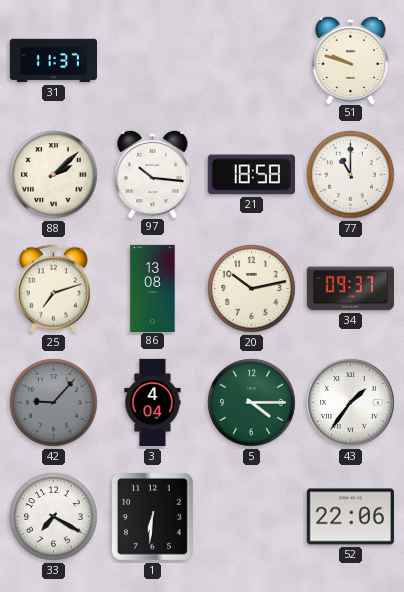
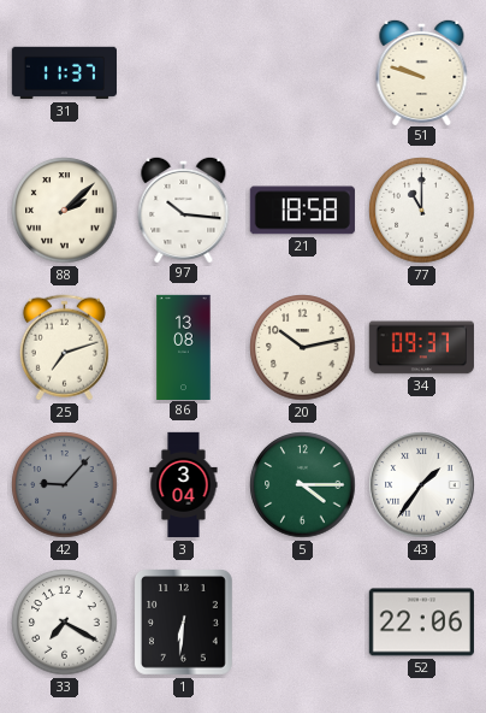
3: 4:04 -> 3:04 (184, 485)
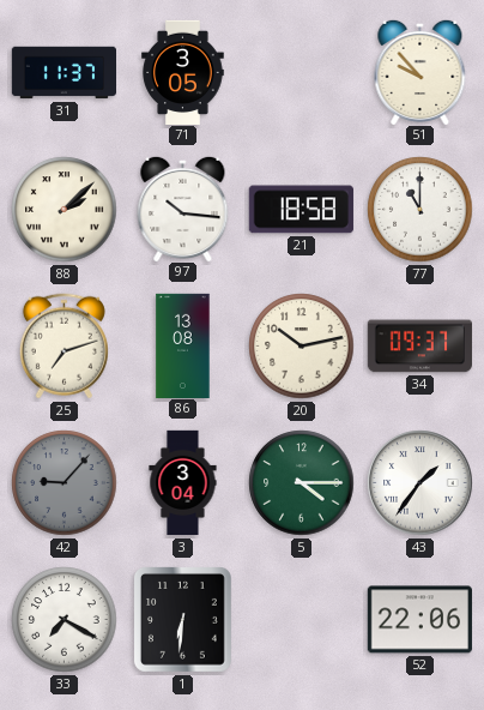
71: none -> 3:05 (183, 72)
51: 9:48 -> 9:53 (421, 71)
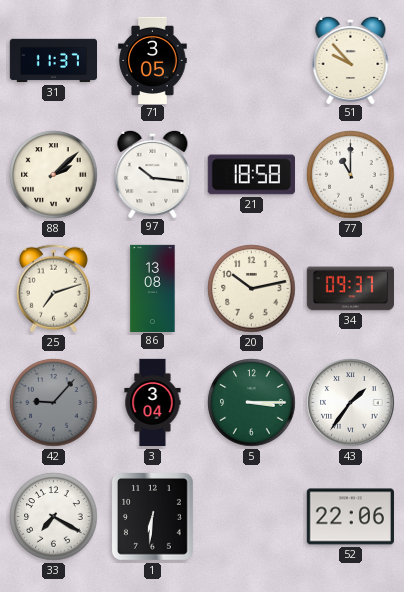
5: 4:15 -> 3:15 (252, 403)
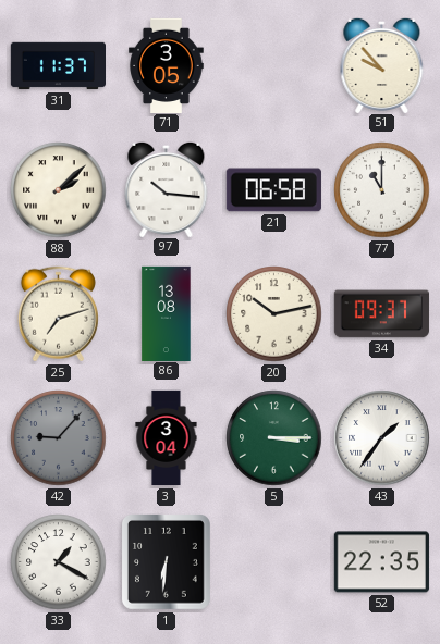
21: 18:58 -> 06:58 (273, 190)
33: 7:20 -> 1:20 (59, 562)
52: 22:06 -> 22:35 (381, 562)
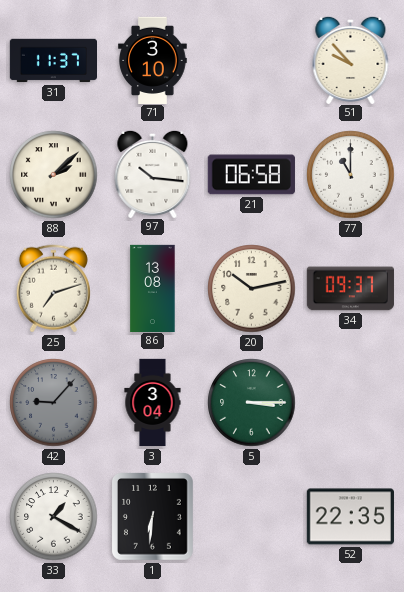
71: 3:05 -> 3:10 (153, 60)
43: 1:36 -> none (382, 438)
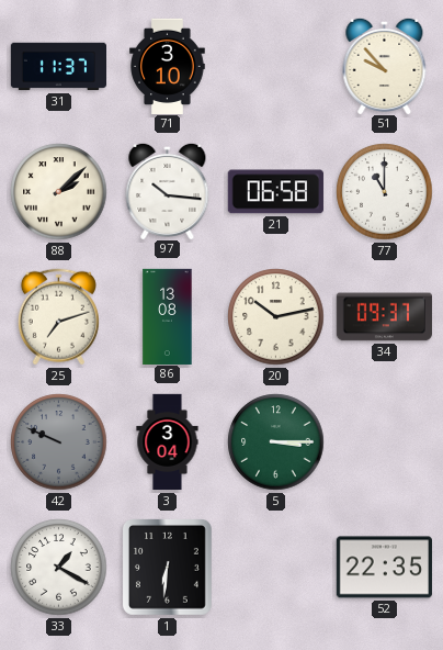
42: 9:07 -> 9:49 (59, 442)
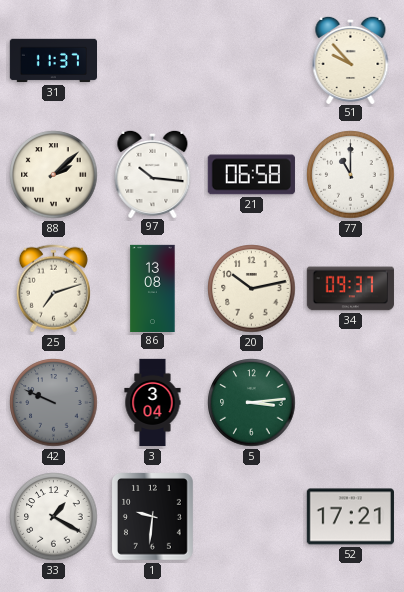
71: 3:10 -> none (168, 66)
5: 3:15 -> 3:14 (252, 403)
1: 6:31 -> 9:31 (153, 517)
52: 22:35 -> 17:21 (350, 517)
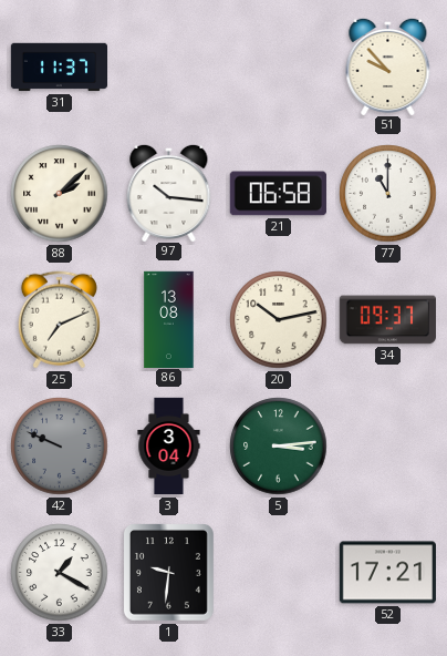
25: 7:12 -> 7:11 (59, 320)
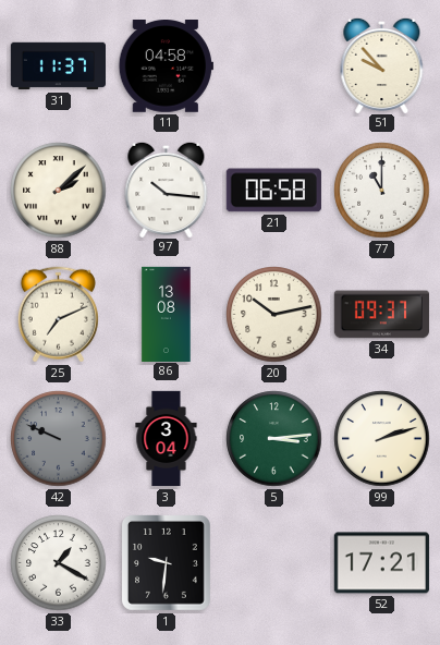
11: none -> 04:58 (166, 66)
99: none -> 2:12 (382, 439)
